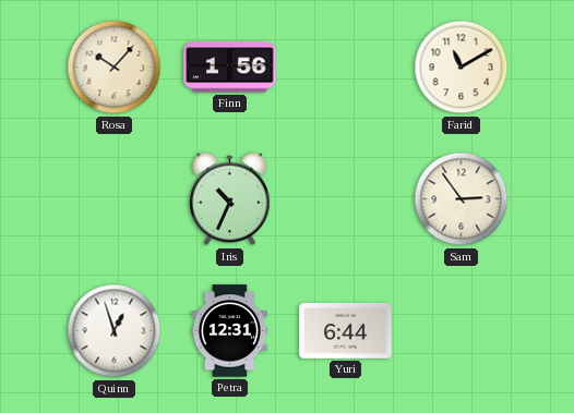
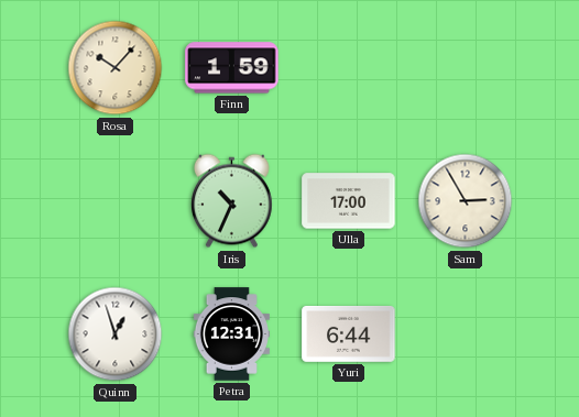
Finn: 1:56 -> 1:59 (232, 68)
Farid: 11:10 -> none (462, 68)
Ulla: none -> 17:00 (349, 201)
Sam: 2:54 -> 2:55 (466, 201)
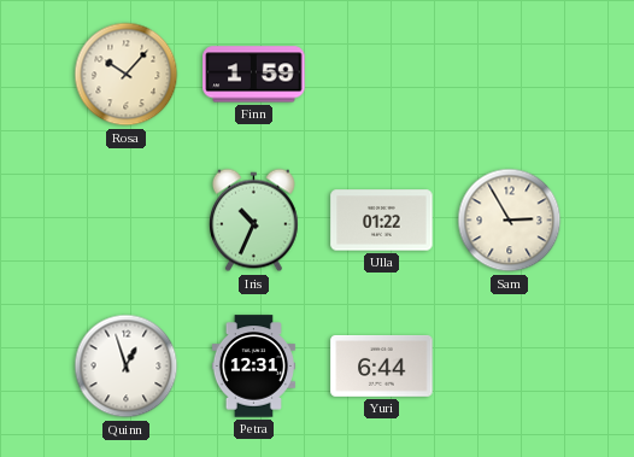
Ulla: 17:00 -> 01:22 (382, 221)
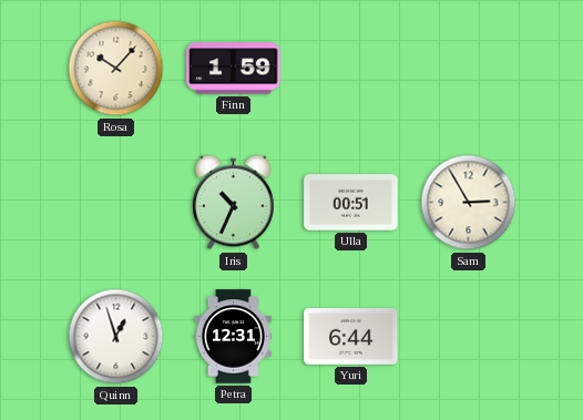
Ulla: 01:22 -> 00:51 (351, 203)
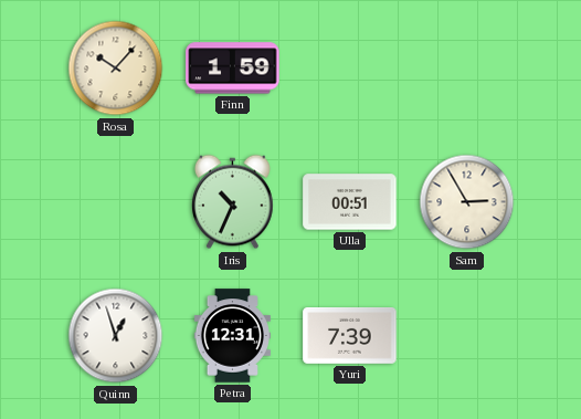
Yuri: 6:44 -> 7:39 (350, 336)
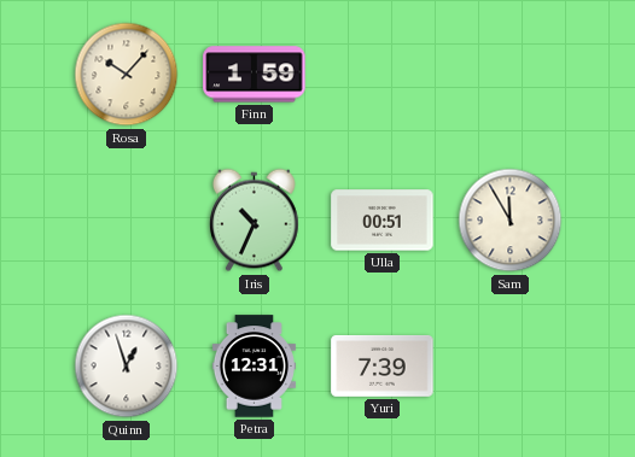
Sam: 2:55 -> 11:55 (511, 221)
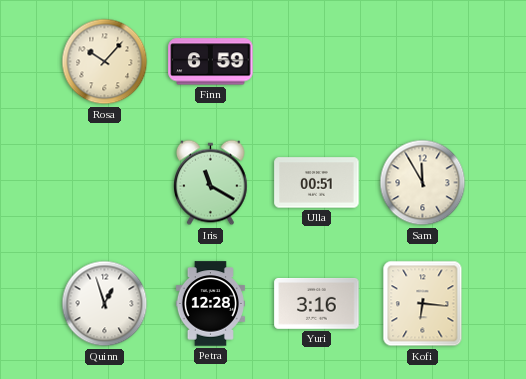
Finn: 1:59 -> 6:59 (211, 62)
Iris: 10:34 -> 11:20 (210, 183)
Petra: 12:31 -> 12:28 (210, 304)
Yuri: 7:39 -> 3:16 (317, 304)
Kofi: none -> 6:16 (423, 304)
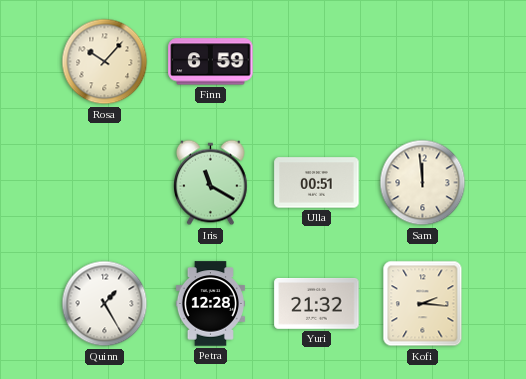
Sam: 11:55 -> 11:59 (423, 183)
Quinn: 12:57 -> 1:25 (105, 304)
Yuri: 3:16 -> 21:32 (317, 304)
Kofi: 6:16 -> 2:16 (423, 304)
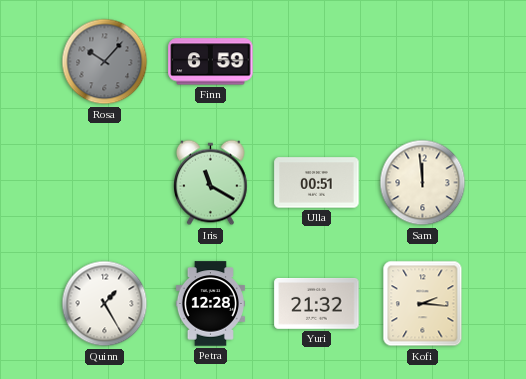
Rosa dial: cream -> grey (105, 62)
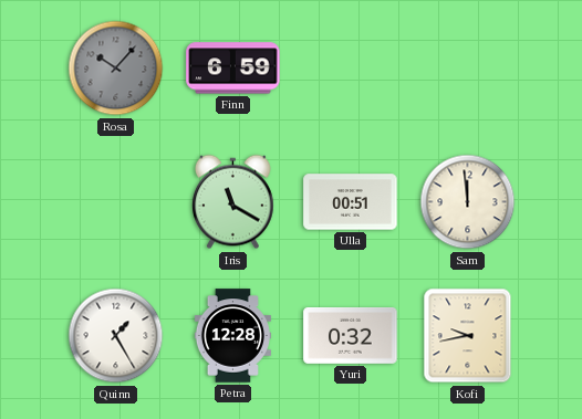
Yuri: 21:32 -> 0:32 (351, 336)
Kofi: 2:16 -> 9:43 (468, 336)
